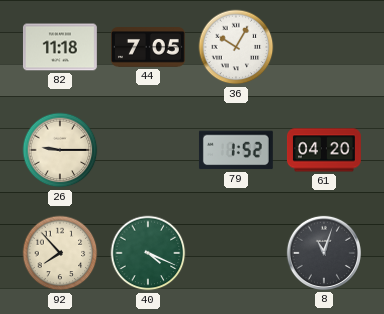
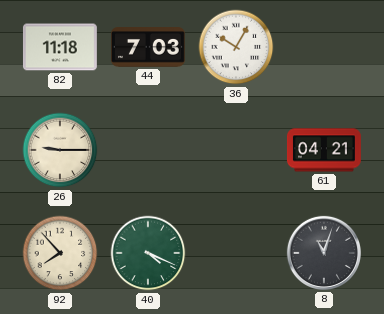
44: 7:05 -> 7:03 (148, 47)
79: 1:52 -> none (236, 150)
61: 04:20 -> 04:21 (324, 150)
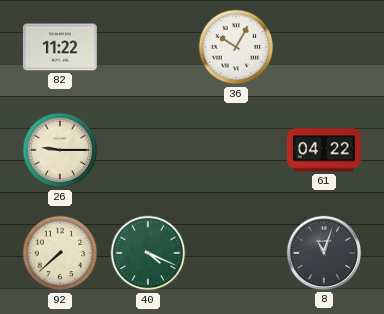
82: 11:18 -> 11:22 (60, 47)
44: 7:03 -> none (148, 47)
61: 04:21 -> 04:22 (324, 150)
92: 7:53 -> 7:38 (60, 253)
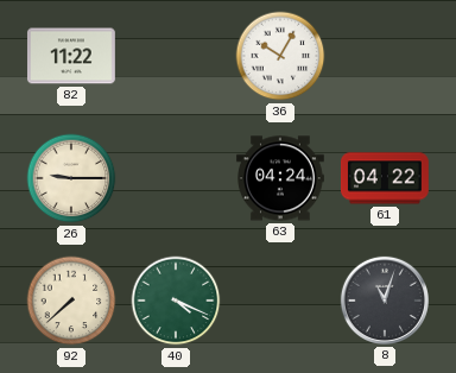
63: none -> 04:24 (281, 178)
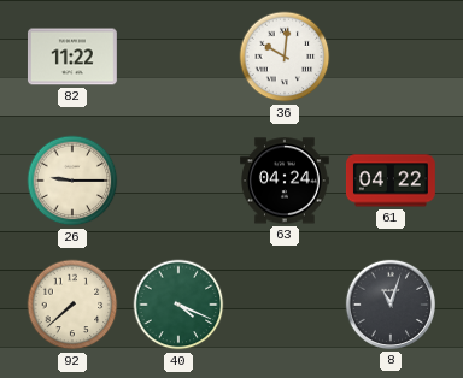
36: 10:05 -> 10:01 (285, 57)
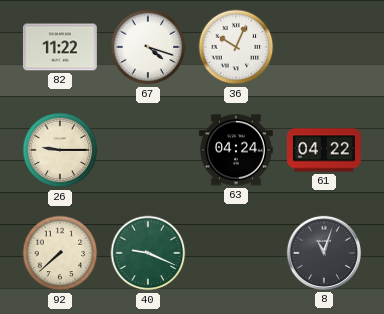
67: none -> 4:18 (148, 47)
36: 10:01 -> 10:04 (236, 47)
40: 4:19 -> 9:19 (148, 253)
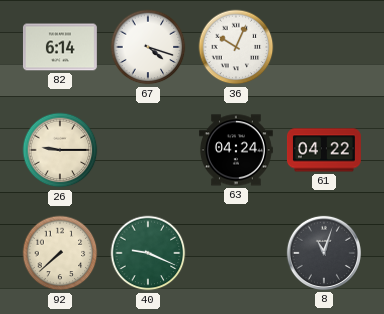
82: 11:22 -> 6:14 (60, 47)
